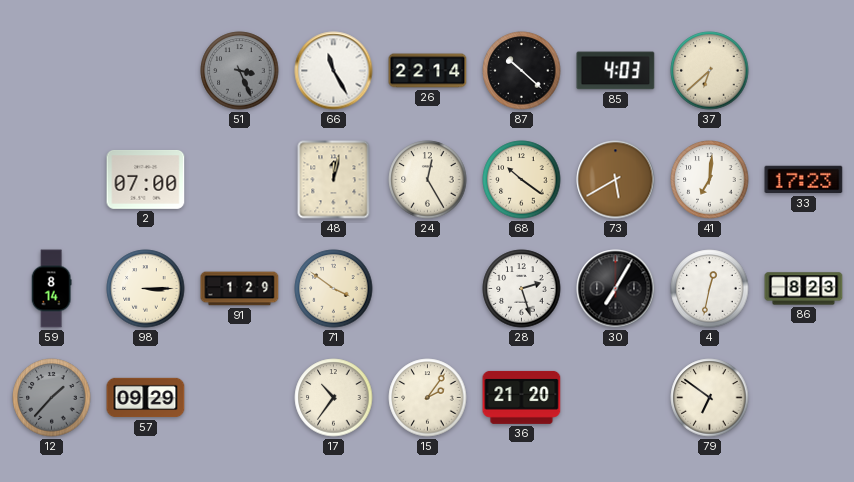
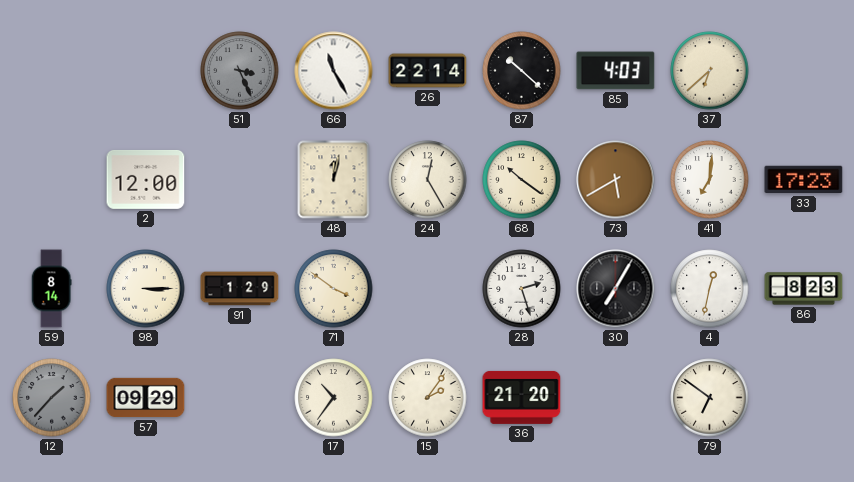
2: 07:00 -> 12:00 (146, 179)
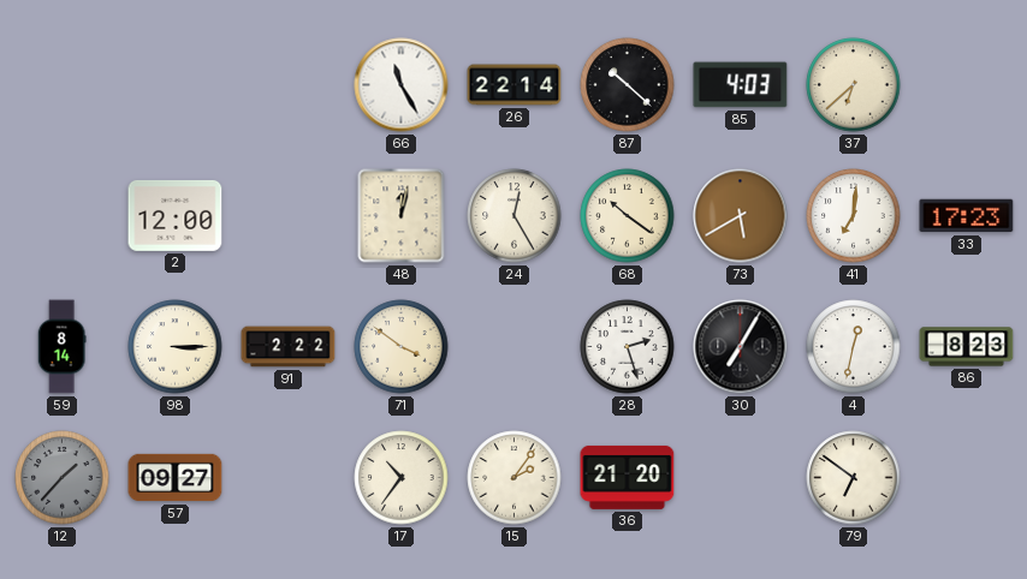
51: 3:26 -> none (240, 71)
91: 1:29 -> 2:22 (289, 347)
57: 09:29 -> 09:27 (176, 478)
